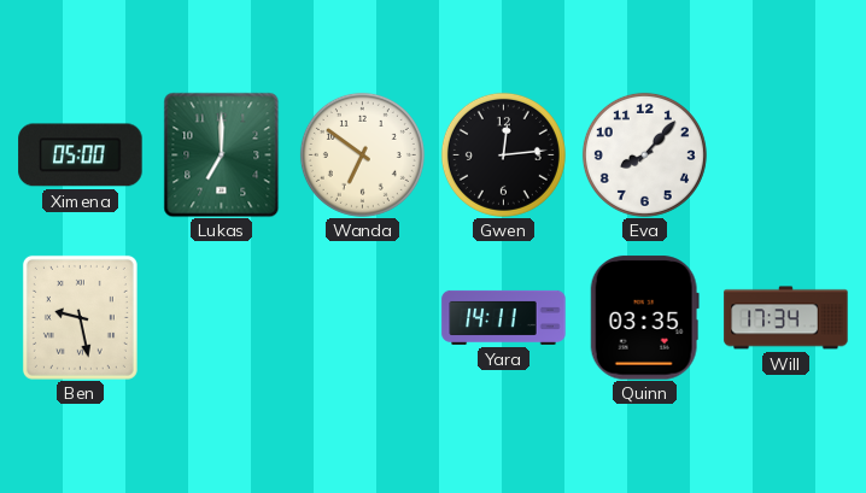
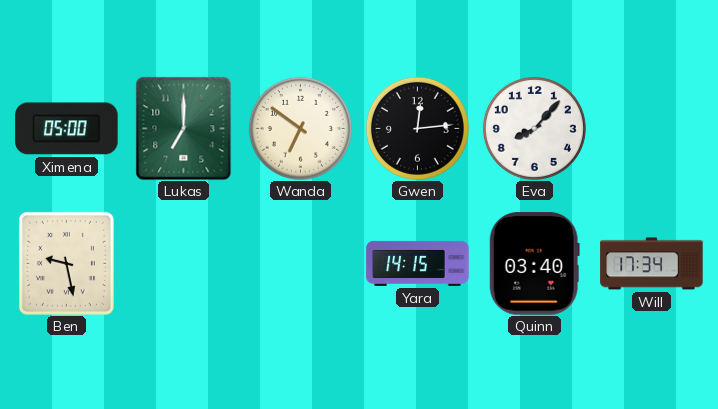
Yara: 14:11 -> 14:15 (418, 263)
Quinn: 03:35 -> 03:40 (534, 264)
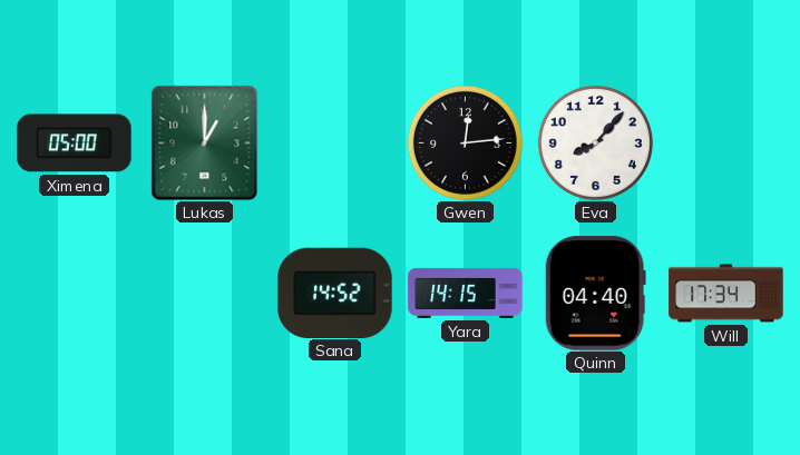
Lukas: 7:00 -> 1:00 (205, 142)
Wanda: 6:51 -> none (300, 128)
Ben: 9:28 -> none (66, 263)
Sana: none -> 14:52 (335, 293)
Quinn: 03:40 -> 04:40 (595, 294)
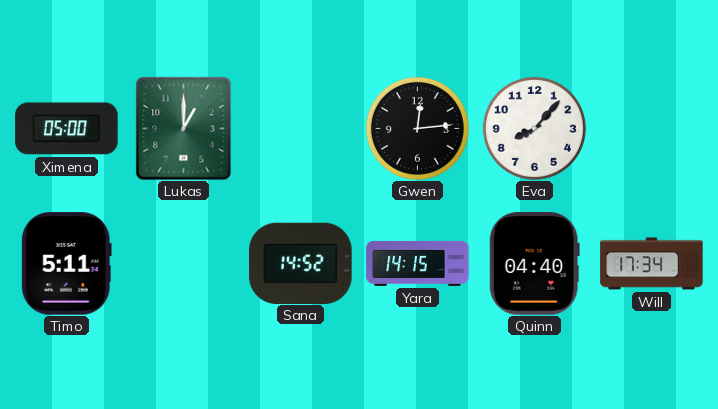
Timo: none -> 5:11 (66, 264)
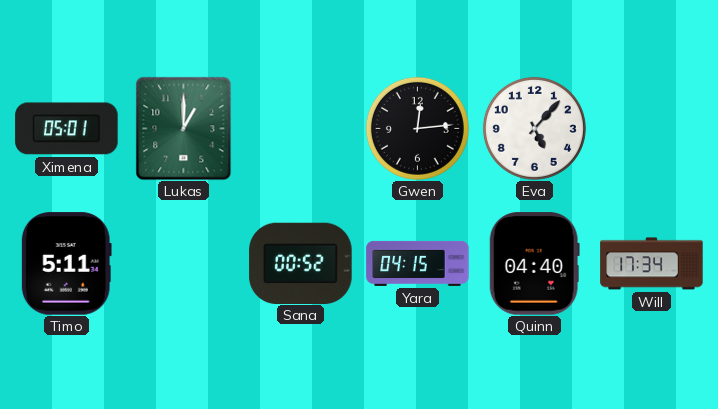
Ximena: 05:00 -> 05:01 (67, 129)
Eva: 8:07 -> 5:07 (534, 128)
Sana: 14:52 -> 00:52 (301, 263)
Yara: 14:15 -> 04:15 (418, 263)
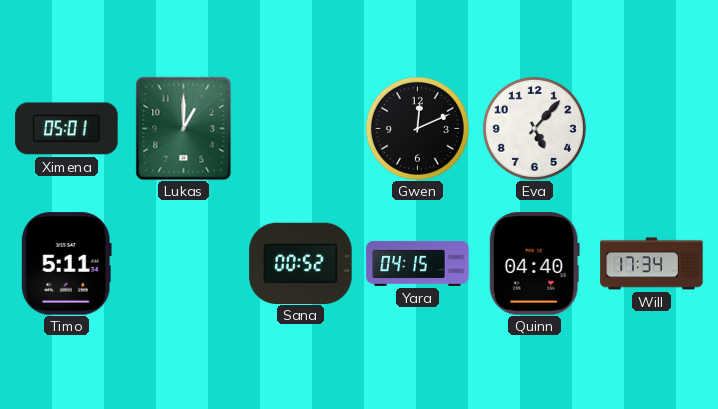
Gwen: 12:14 -> 12:11 (417, 128)
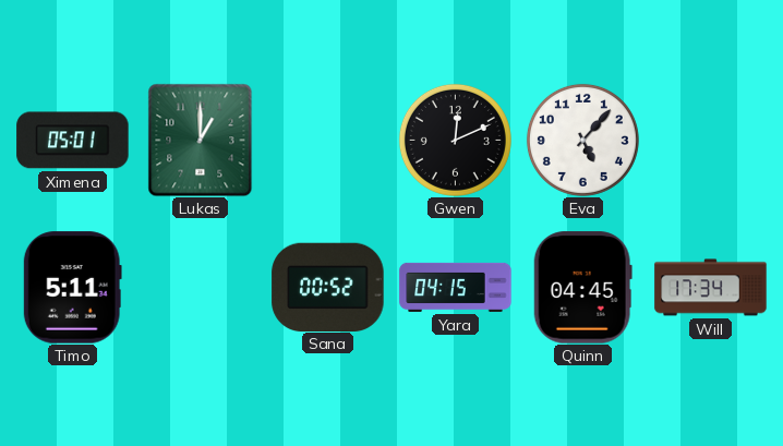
Quinn: 04:40 -> 04:45 (582, 288)
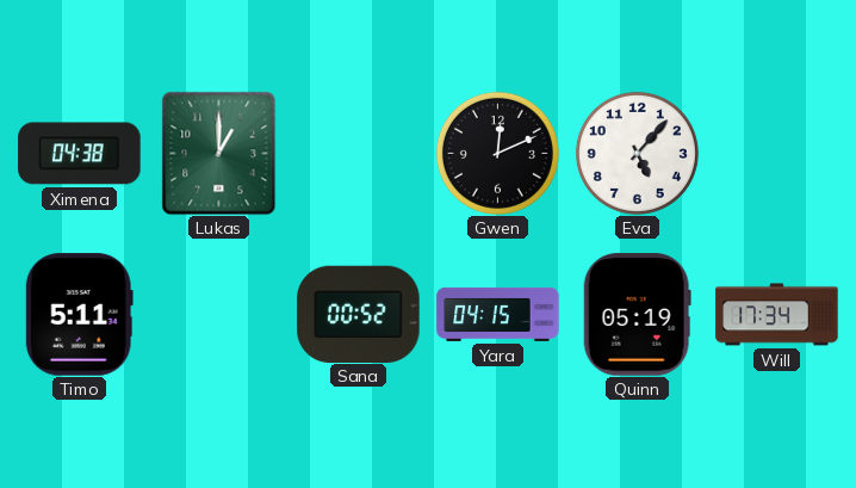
Ximena: 05:01 -> 04:38 (80, 154)
Quinn: 04:45 -> 05:19 (637, 315)
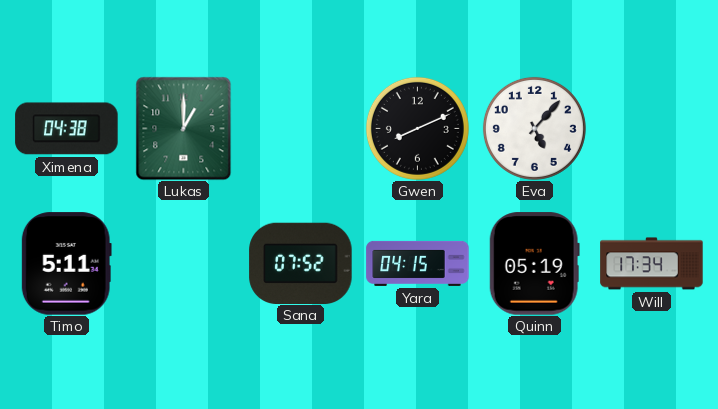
Gwen: 12:11 -> 8:11 (417, 128)
Sana: 00:52 -> 07:52 (301, 263)
